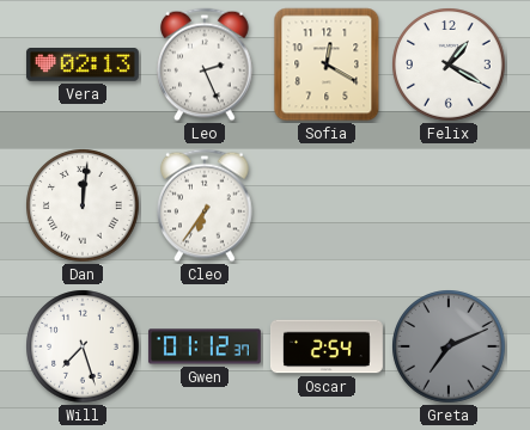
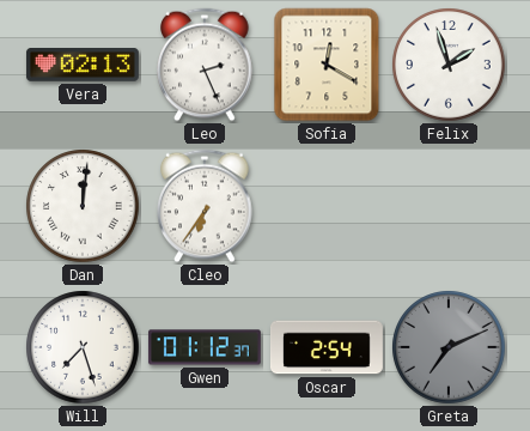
Felix: 1:20 -> 1:57 (449, 65)
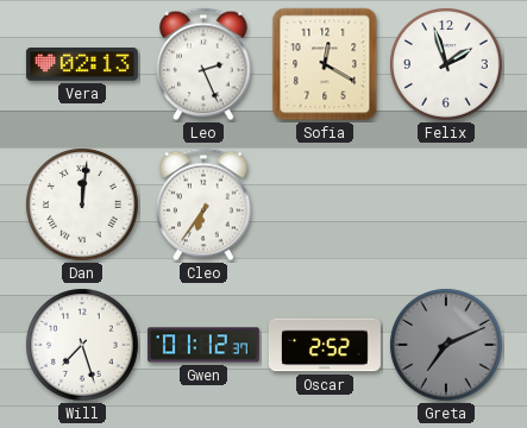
Oscar: 2:54 -> 2:52 (325, 345)
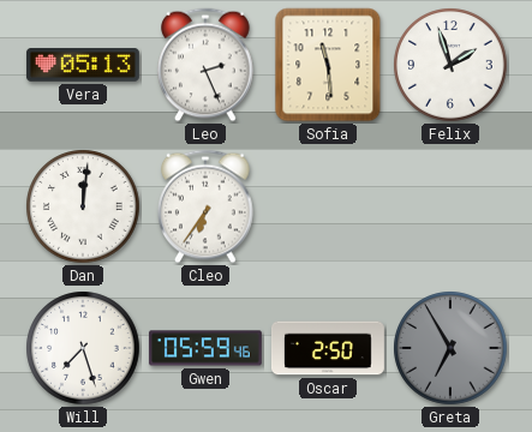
Vera: 02:13 -> 05:13 (83, 66)
Sofia: 12:20 -> 11:29 (328, 65)
Gwen: 01:12 -> 05:59 (205, 348)
Oscar: 2:52 -> 2:50 (328, 348)
Greta: 7:11 -> 6:55 (450, 348)
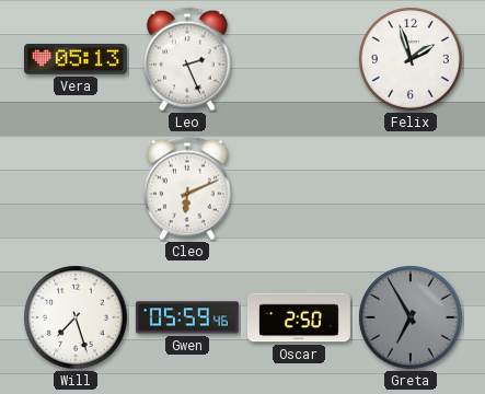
Sofia: 11:29 -> none (328, 65)
Dan: 12:01 -> none (83, 206)
Cleo: 6:36 -> 6:11 (187, 188)
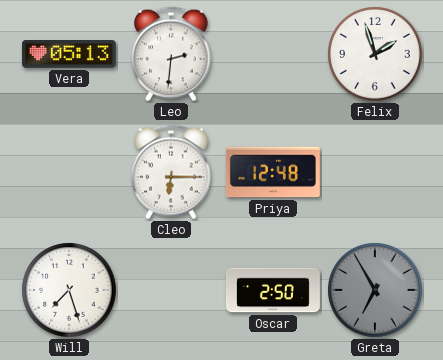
Leo: 2:26 -> 2:31 (171, 54)
Cleo: 6:11 -> 6:15 (171, 172)
Priya: none -> 12:48 (273, 172)
Gwen: 05:59 -> none (187, 317)
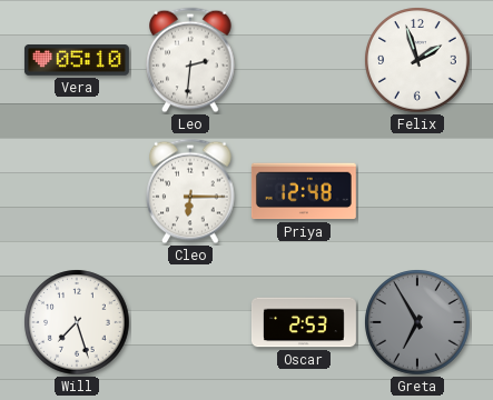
Vera: 05:13 -> 05:10 (77, 61)
Oscar: 2:50 -> 2:53 (304, 322)
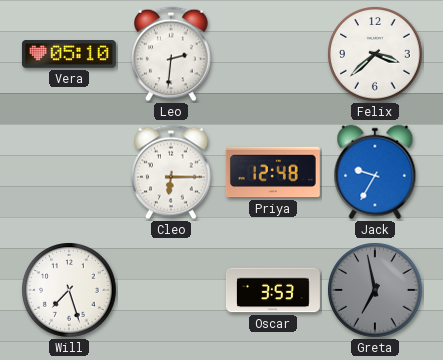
Felix: 1:57 -> 3:38 (375, 54)
Jack: none -> 9:35 (375, 172)
Oscar: 2:53 -> 3:53 (273, 290)
Greta: 6:55 -> 6:58 (375, 290)
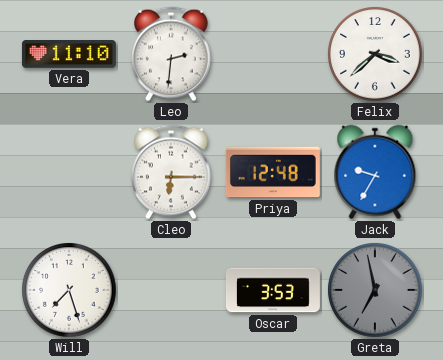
Vera: 05:10 -> 11:10 (69, 55)
